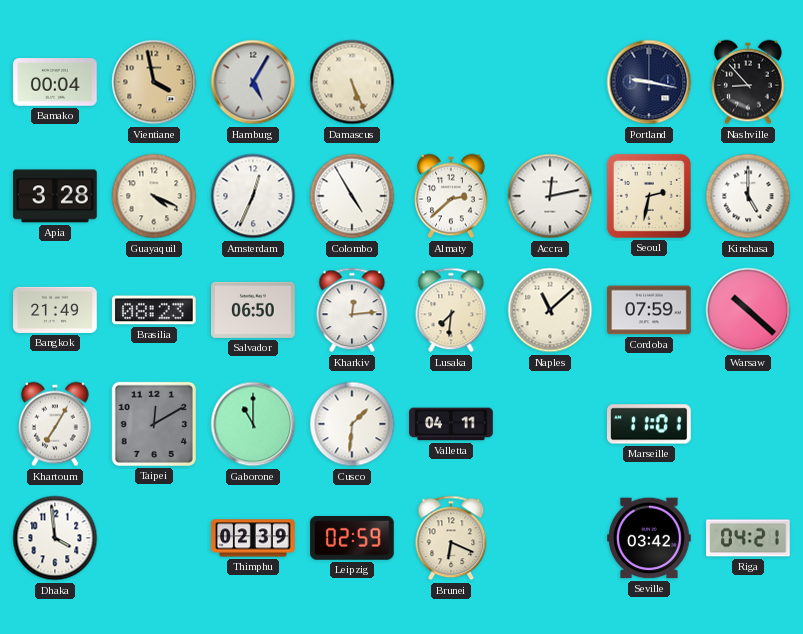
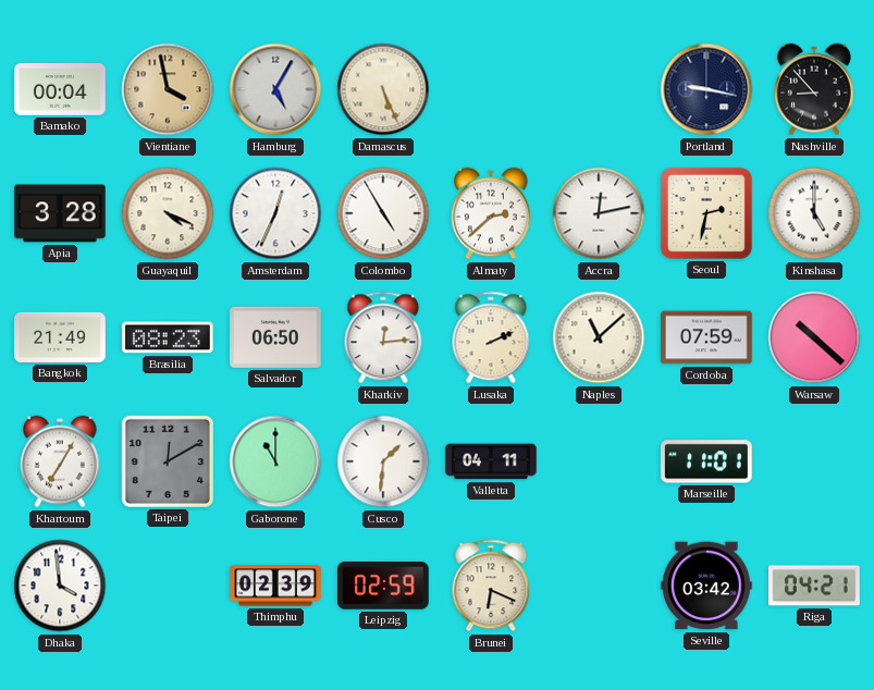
Lusaka: 7:31 -> 2:11 (491, 337)
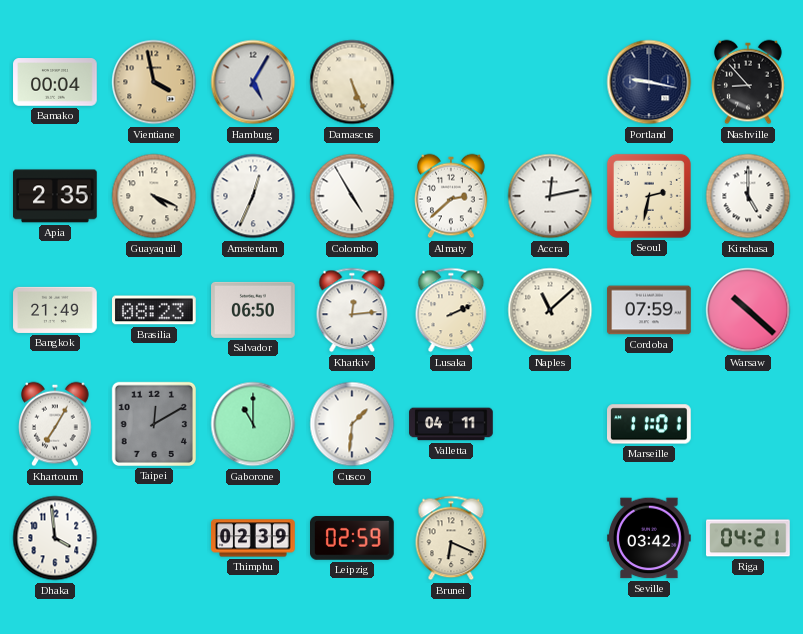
Apia: 3:28 -> 2:35 (55, 196)
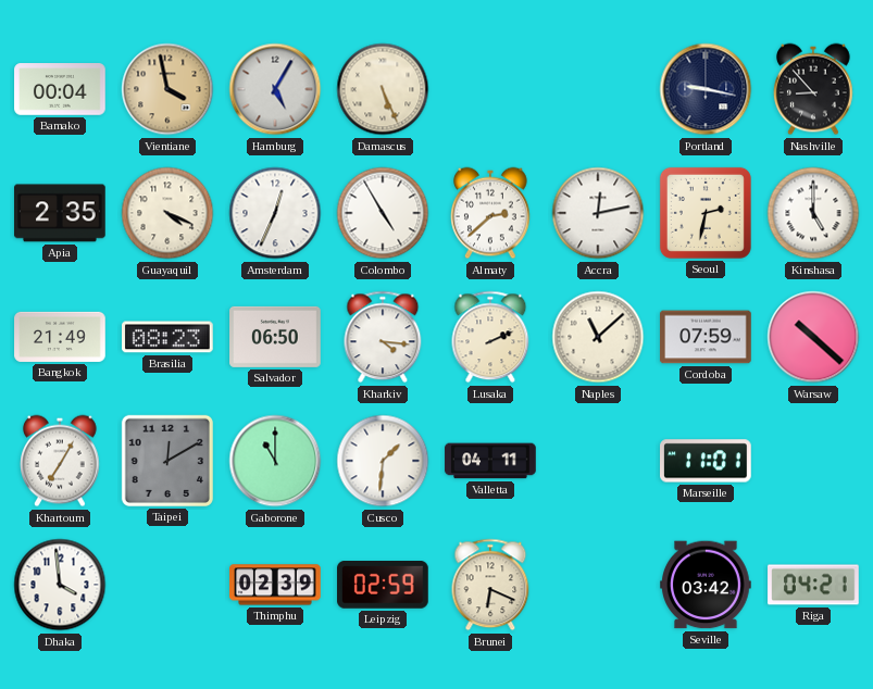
Kharkiv: 12:14 -> 4:16 (383, 337)
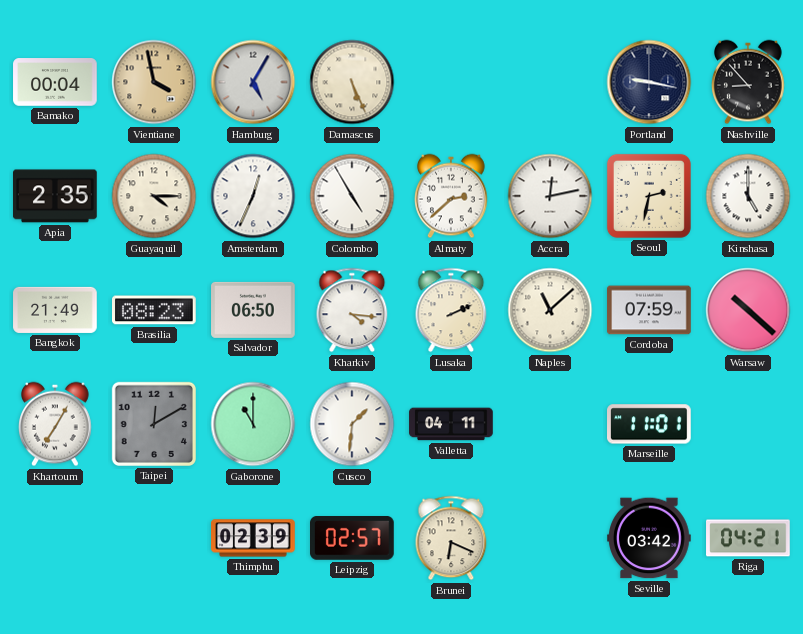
Guayaquil: 4:19 -> 4:15 (154, 196)
Dhaka: 3:59 -> none (60, 585)
Leipzig: 02:59 -> 02:57 (353, 539)
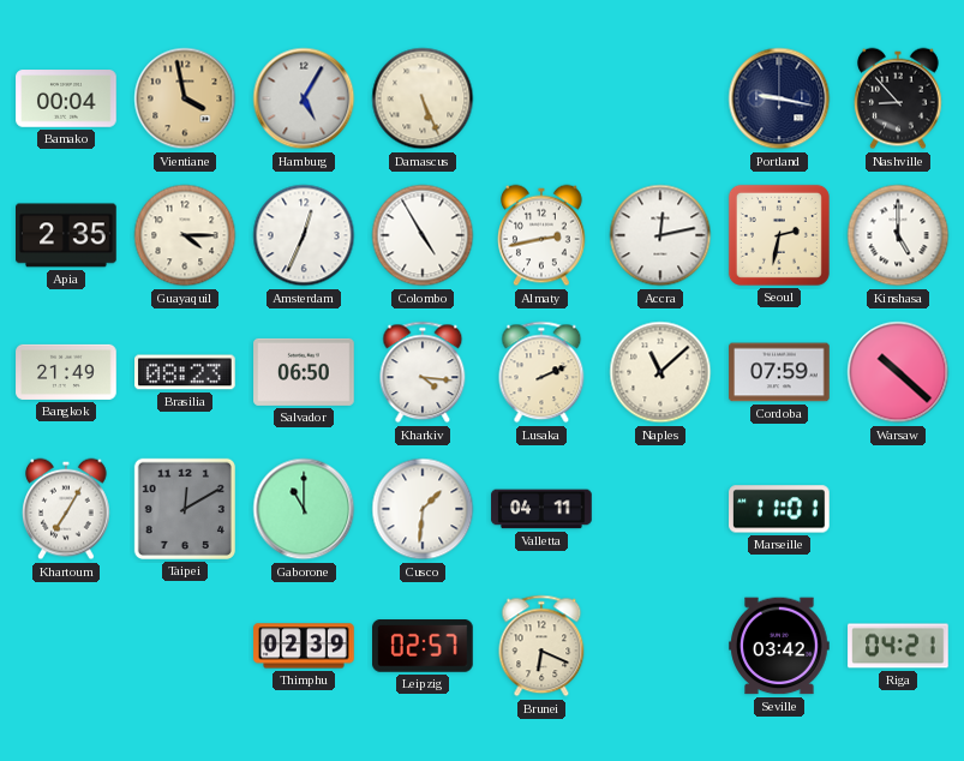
Almaty: 2:38 -> 2:43 (543, 235)
